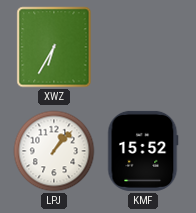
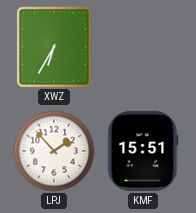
LPJ: 1:07 -> 1:53 (54, 151)
KMF: 15:52 -> 15:51 (143, 151)
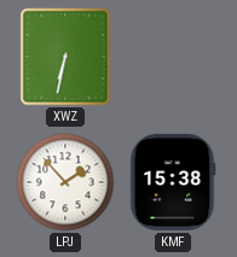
XWZ: 6:35 -> 6:32 (65, 57)
KMF: 15:51 -> 15:38 (173, 182)
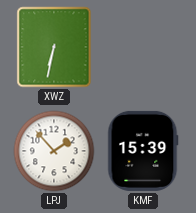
KMF: 15:38 -> 15:39 (143, 151)
